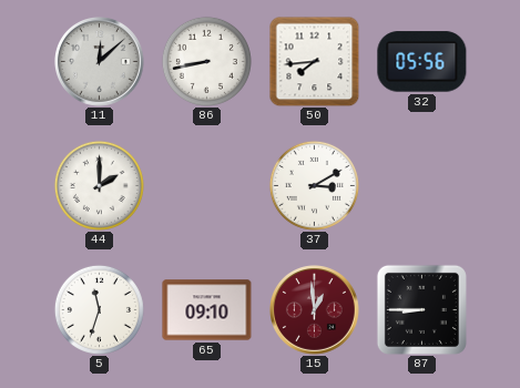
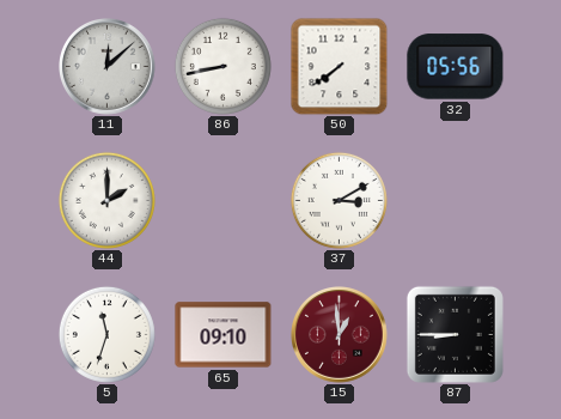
50: 7:44 -> 7:39 (339, 66)
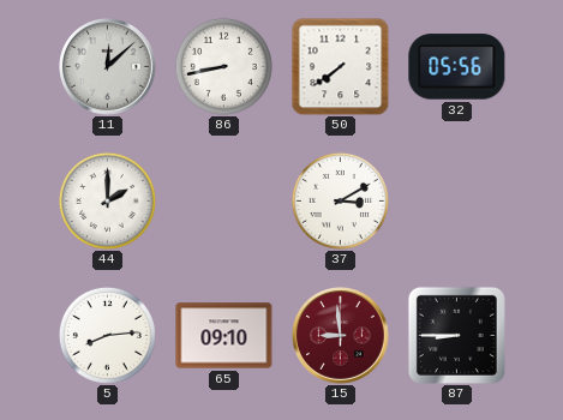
5: 11:33 -> 8:14 (107, 335)
15: 12:59 -> 8:59 (341, 336)
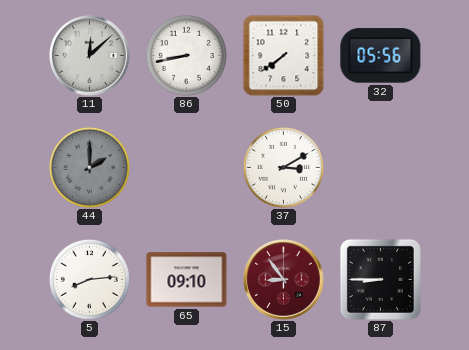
44 dial: white -> grey (89, 167)
15: 8:59 -> 8:54 (284, 280)
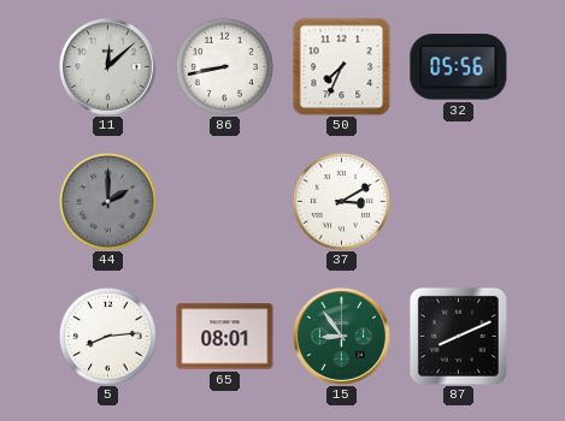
50: 7:39 -> 7:34 (341, 66)
65: 09:10 -> 08:01 (225, 337)
15 dial: burgundy -> green (342, 337)
87: 8:45 -> 8:11 (458, 336)
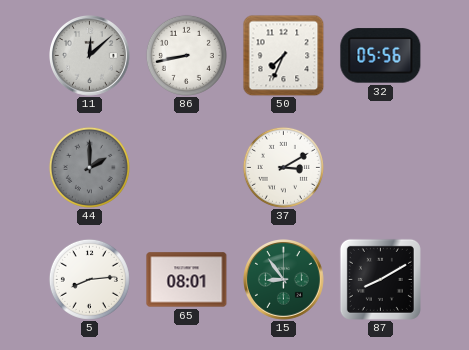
87: 8:11 -> 8:10 (380, 279)
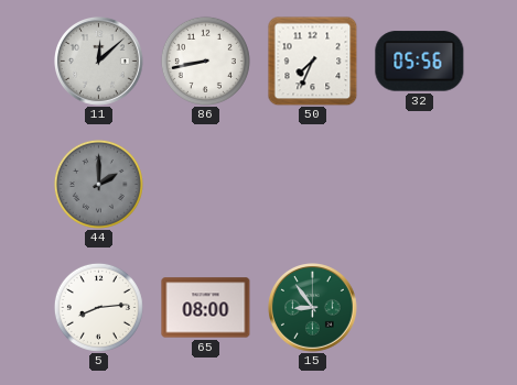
37: 3:10 -> none (283, 167)
65: 08:01 -> 08:00 (206, 308)
87: 8:10 -> none (380, 279)
